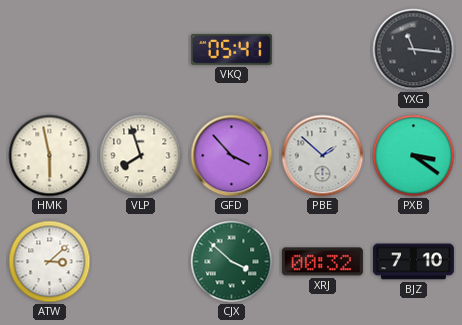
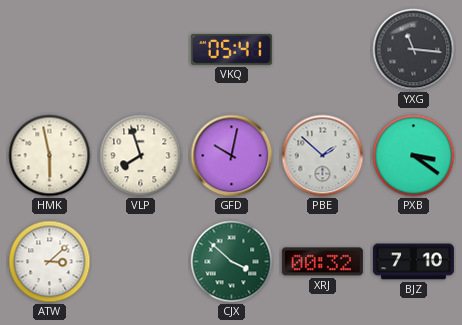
GFD: 3:53 -> 10:02 (232, 156)
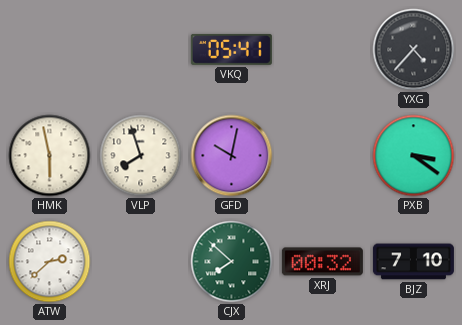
YXG: 11:16 -> 4:37 (414, 50)
PBE: 1:52 -> none (323, 156)
ATW: 3:08 -> 2:38 (50, 262)
CJX: 3:52 -> 7:52 (232, 262)
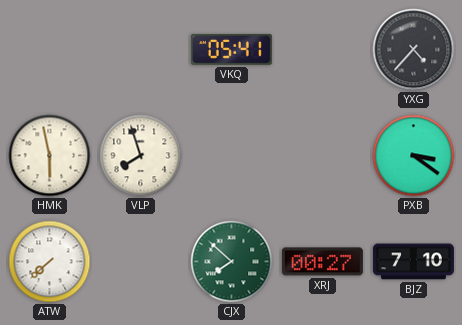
GFD: 10:02 -> none (232, 156)
ATW: 2:38 -> 7:38 (50, 262)
XRJ: 00:32 -> 00:27 (322, 262)
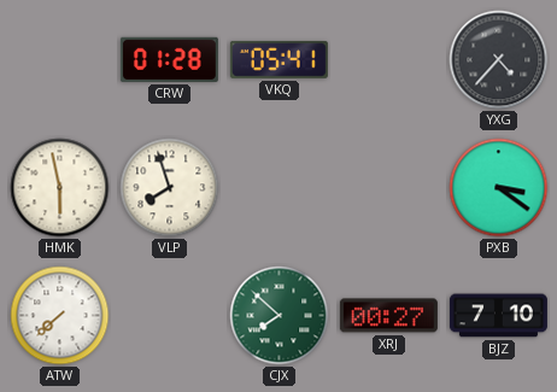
CRW: none -> 01:28 (169, 59)
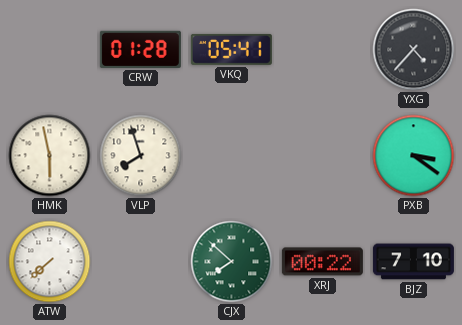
XRJ: 00:27 -> 00:22 (322, 262)
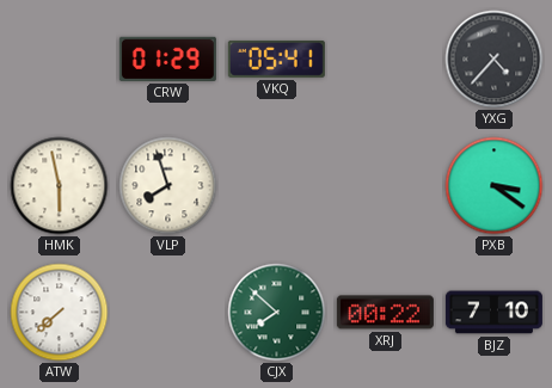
CRW: 01:28 -> 01:29 (167, 58)
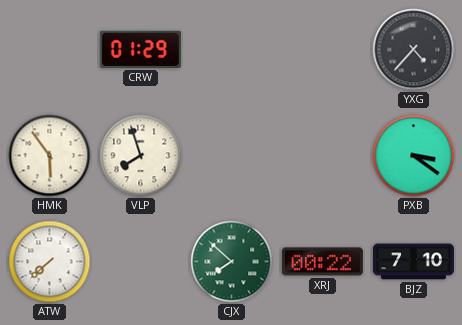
VKQ: 05:41 -> none (276, 58)
HMK: 5:58 -> 5:54 (50, 156)
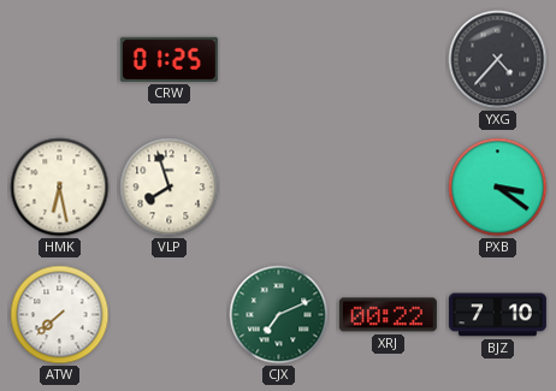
CRW: 01:29 -> 01:25 (168, 59)
HMK: 5:54 -> 6:28 (60, 188)
CJX: 7:52 -> 7:11 (279, 315)
